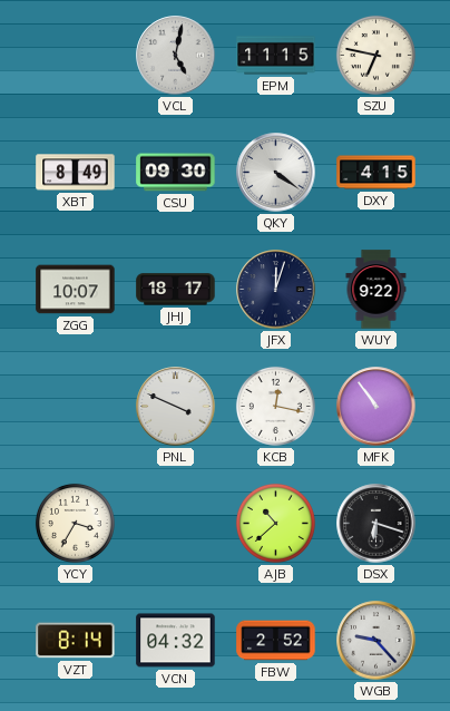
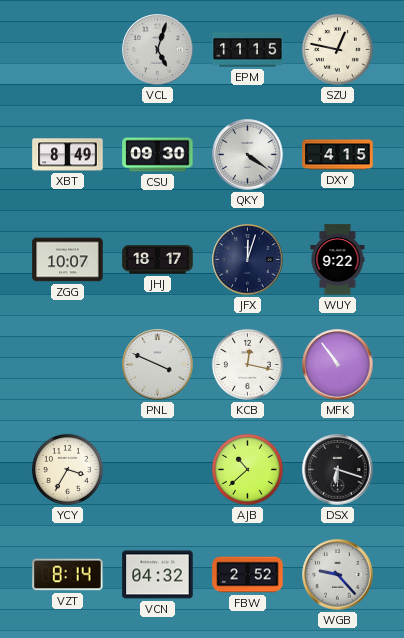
VCL: 5:02 -> 5:03 (158, 50)
SZU: 6:47 -> 12:47 (337, 49)
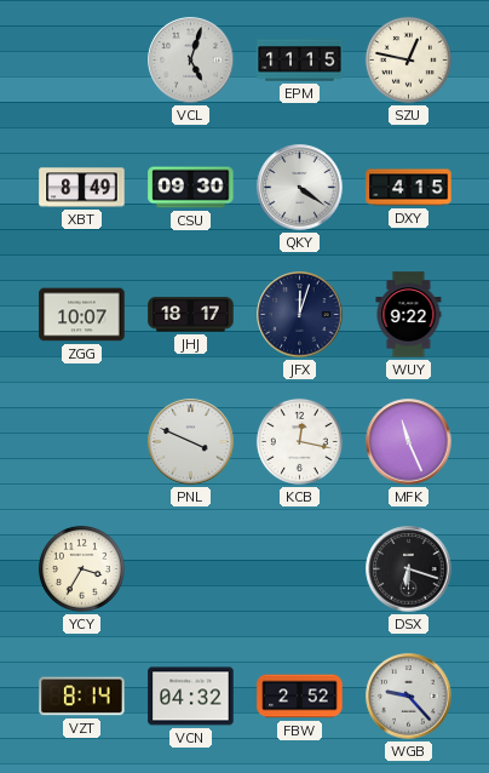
MFK: 10:54 -> 11:26 (409, 442)
AJB: 10:38 -> none (247, 469)
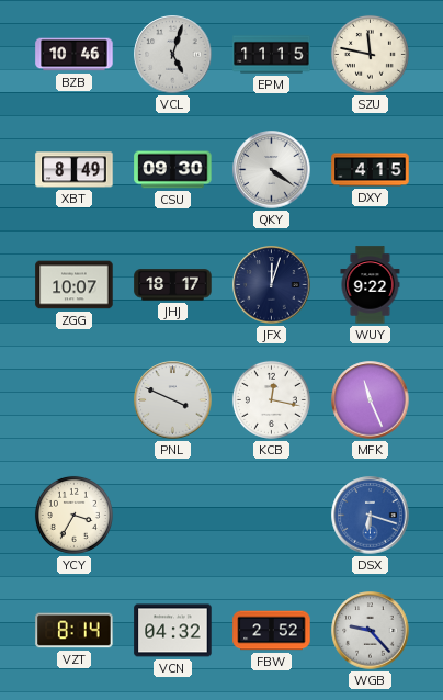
BZB: none -> 10:46 (75, 55)
SZU: 12:47 -> 11:47 (370, 54)
DSX dial: black -> blue (371, 516)
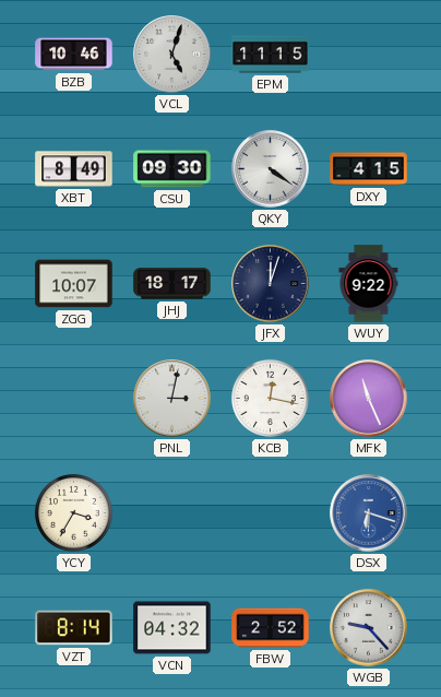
SZU: 11:47 -> none (370, 54)
PNL: 3:49 -> 3:02 (172, 399)
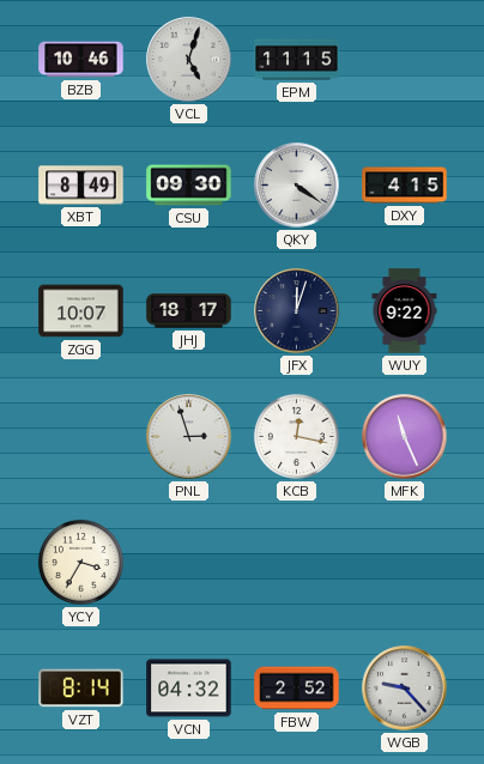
PNL: 3:02 -> 2:57 (189, 437)
DSX: 6:18 -> none (369, 513)
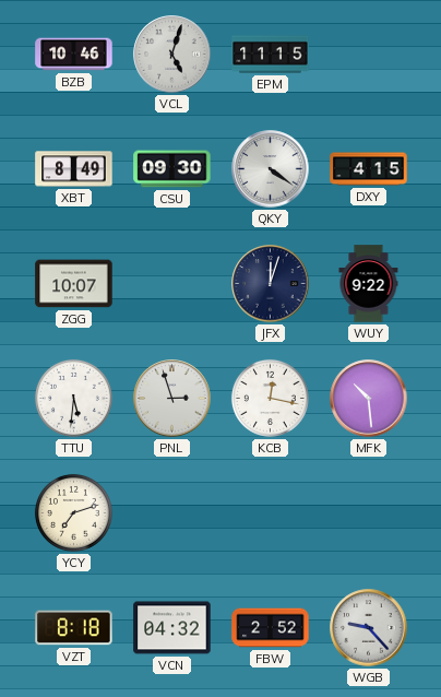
JHJ: 18:17 -> none (189, 311)
TTU: none -> 5:31 (73, 398)
MFK: 11:26 -> 10:29 (369, 399)
YCY: 3:35 -> 7:12 (73, 512)
VZT: 8:14 -> 8:18 (74, 628)
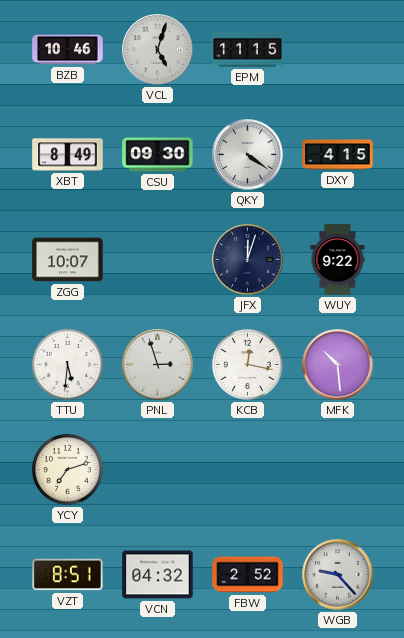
VZT: 8:18 -> 8:51 (68, 575)
